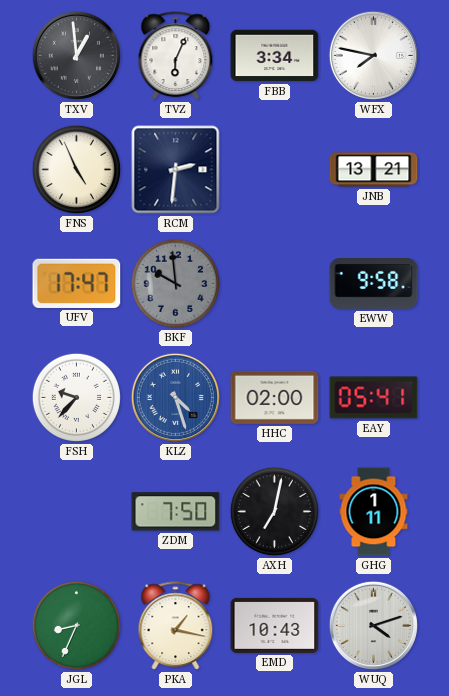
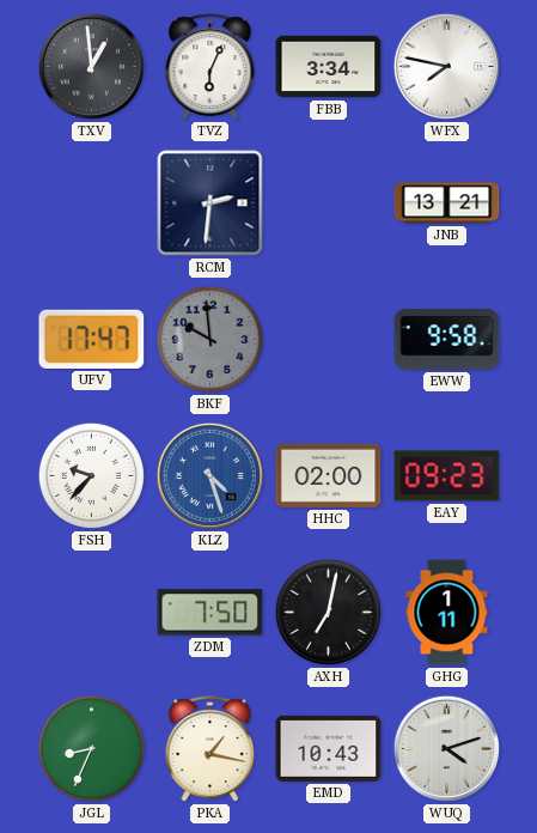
FNS: 4:56 -> none (76, 169)
EAY: 05:41 -> 09:23 (447, 476)
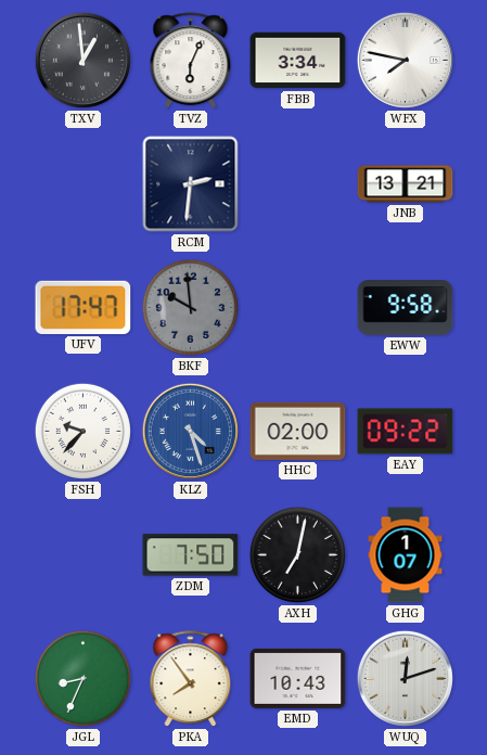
EAY: 09:23 -> 09:22 (406, 432)
GHG: 1:11 -> 1:07 (406, 555)
PKA: 1:17 -> 7:54 (191, 679)
WUQ: 4:12 -> 12:12 (405, 678)
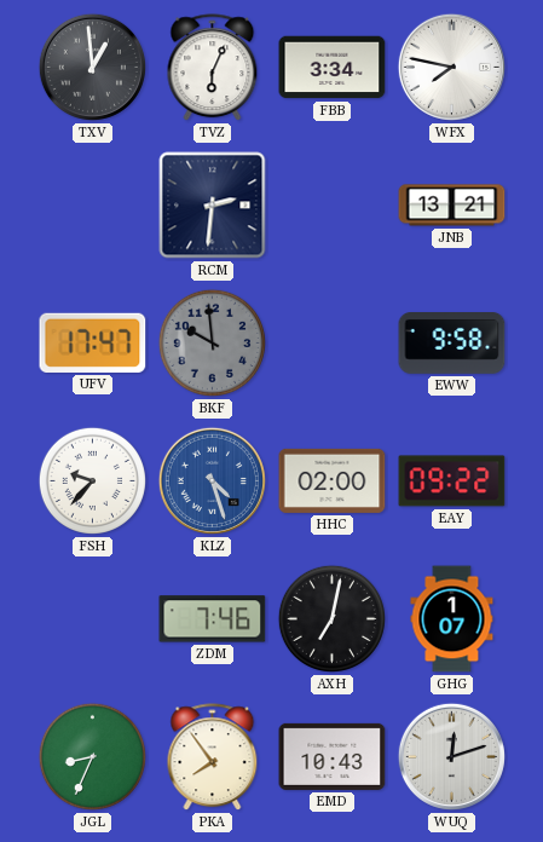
ZDM: 7:50 -> 7:46 (213, 619)
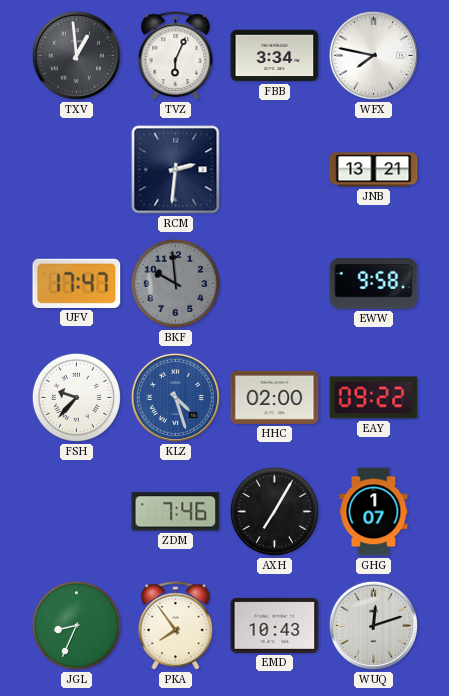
AXH: 7:02 -> 7:05 (274, 511)
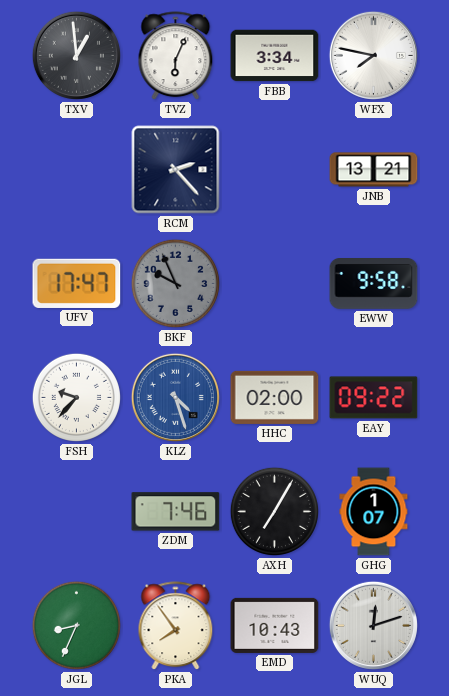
RCM: 2:31 -> 2:23 (176, 170)
BKF: 9:59 -> 9:56 (175, 283)
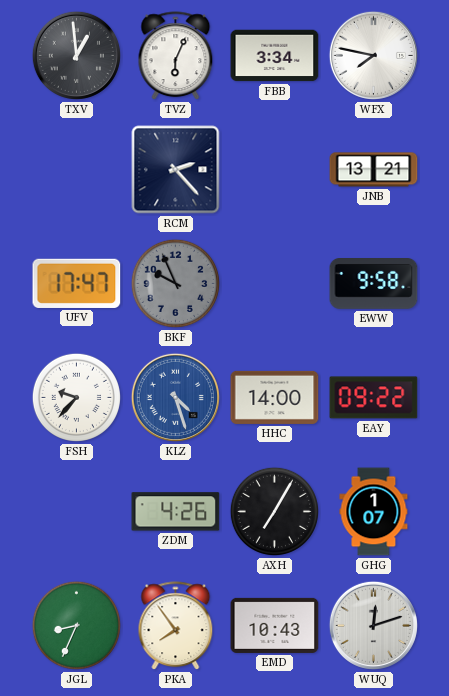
HHC: 02:00 -> 14:00 (275, 397)
ZDM: 7:46 -> 4:26 (176, 512)
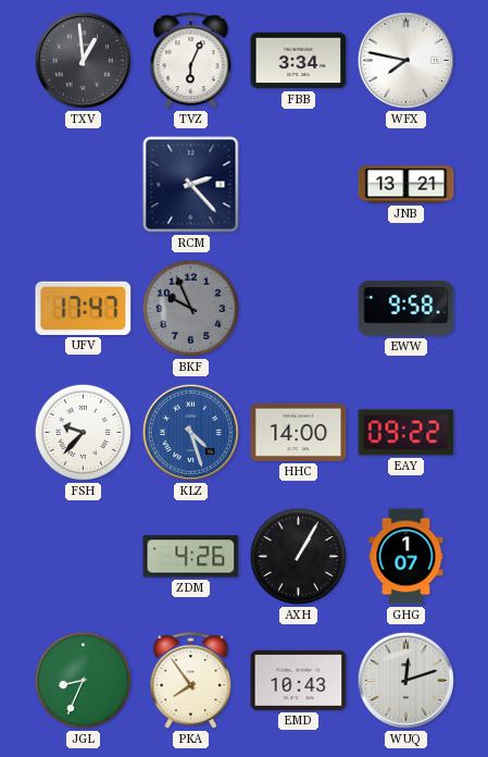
AXH: 7:05 -> 1:05 (298, 556)
